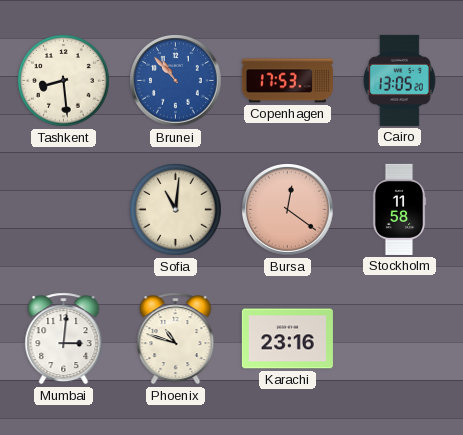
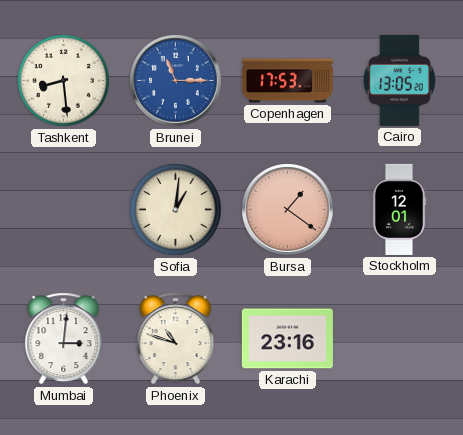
Brunei: 10:53 -> 11:15 (176, 81)
Sofia: 11:01 -> 1:01 (176, 210)
Bursa: 12:21 -> 1:21 (288, 210)
Stockholm: 11:58 -> 12:01 (399, 209)
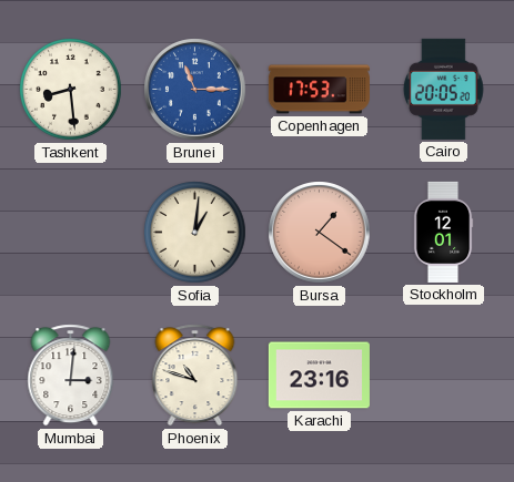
Cairo: 13:05 -> 20:05 (443, 89)
